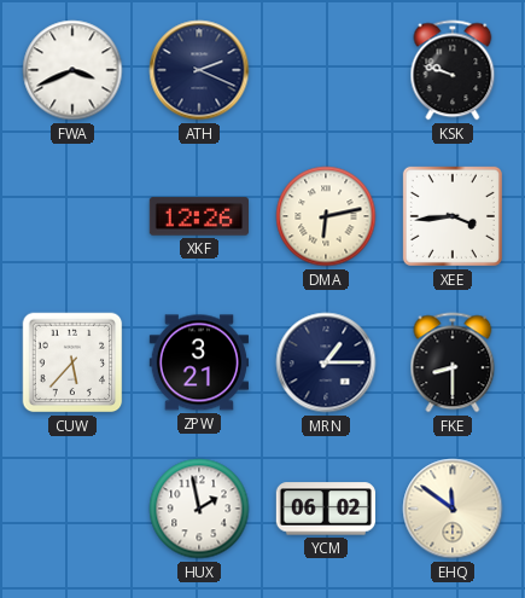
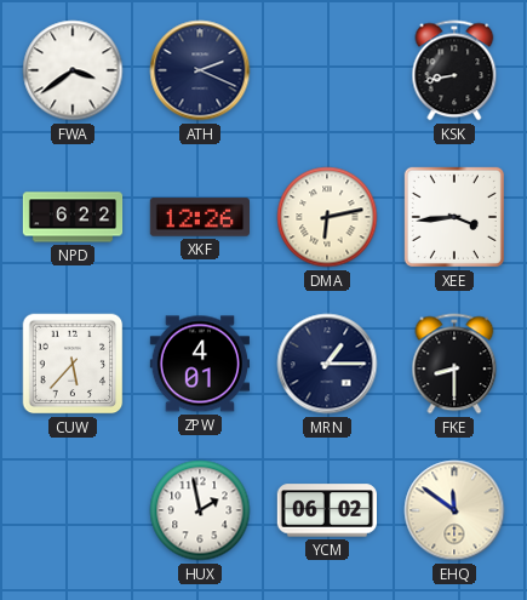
FWA: 3:41 -> 3:39 (73, 70)
KSK: 9:48 -> 8:43 (454, 70)
NPD: none -> 6:22 (73, 217)
ZPW: 3:21 -> 4:01 (199, 364)
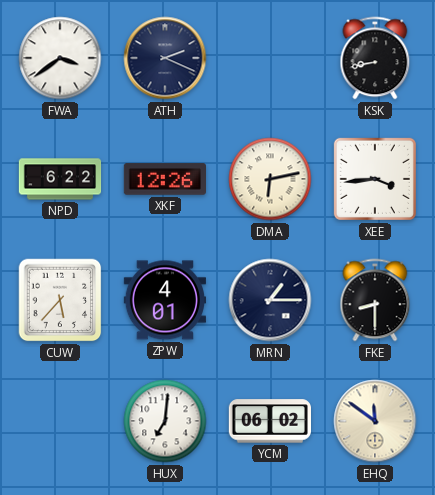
HUX: 1:58 -> 7:01 (165, 421)
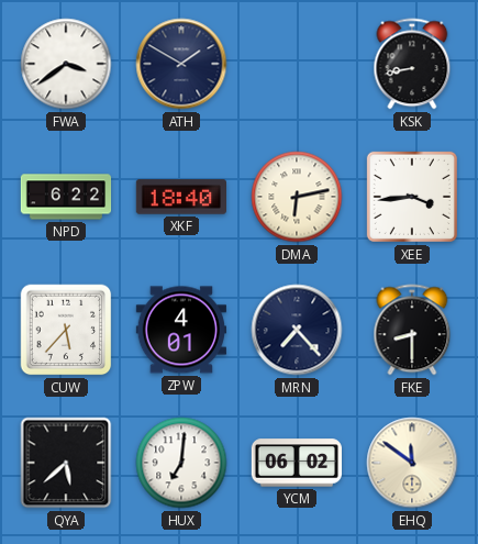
ATH: 2:19 -> 1:50 (181, 64)
XKF: 12:26 -> 18:40 (180, 197)
MRN: 1:15 -> 7:23 (297, 330)
QYA: none -> 5:38 (66, 463)
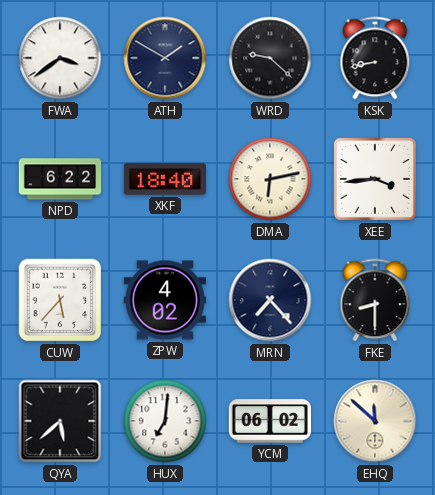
WRD: none -> 9:22 (270, 58)
ZPW: 4:01 -> 4:02 (164, 300)
EHQ: 11:51 -> 11:52 (375, 421)
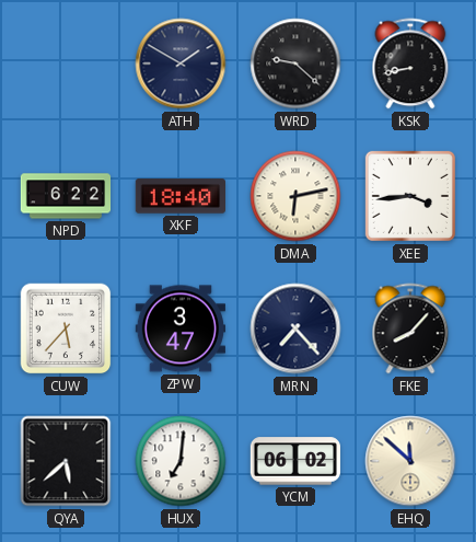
FWA: 3:39 -> none (60, 58)
ZPW: 4:02 -> 3:47 (179, 328)
FKE: 8:30 -> 8:07 (410, 328)
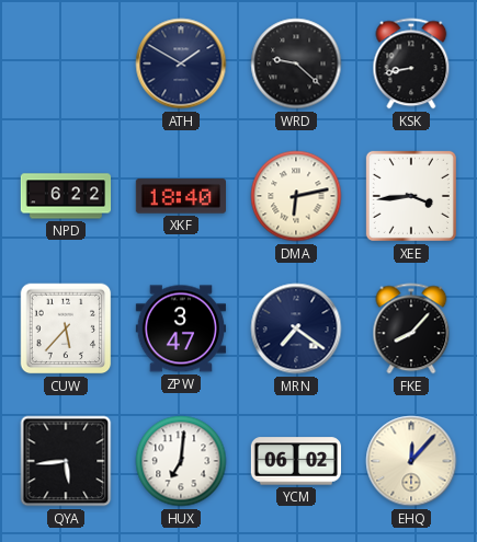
MRN: 7:23 -> 7:21 (296, 328)
QYA: 5:38 -> 5:44 (66, 461)
EHQ: 11:52 -> 12:07 (411, 461)
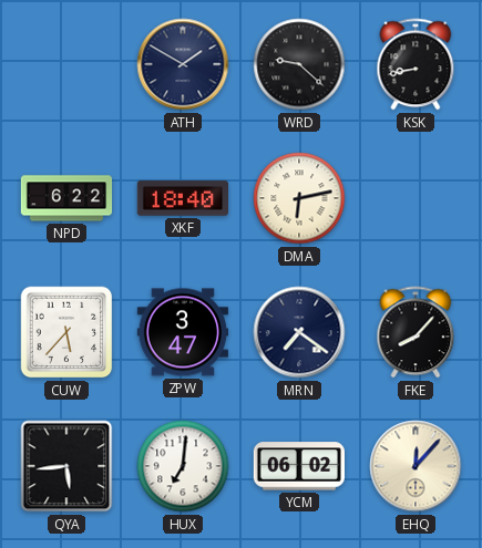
XEE: 3:44 -> none (411, 196)
